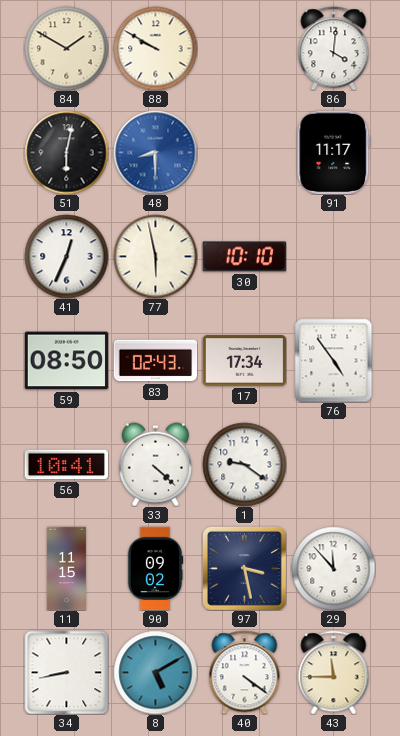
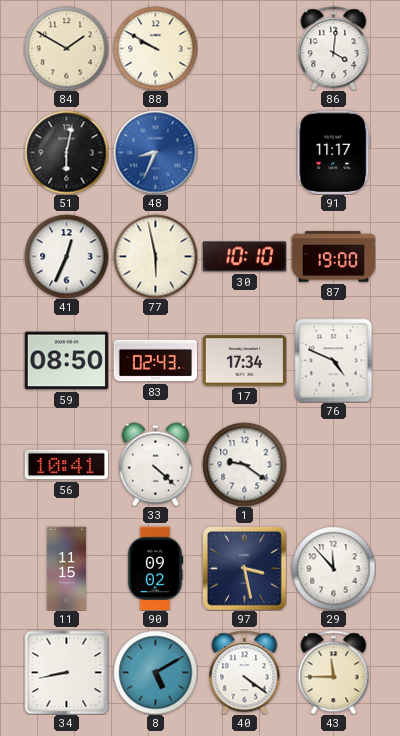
48: 8:30 -> 8:34 (155, 152)
87: none -> 19:00 (333, 257)
76: 4:54 -> 4:49 (334, 360)
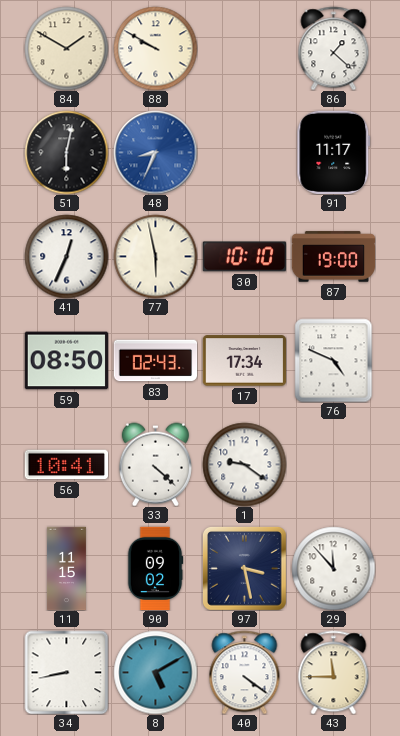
86: 4:01 -> 1:22 (334, 48)
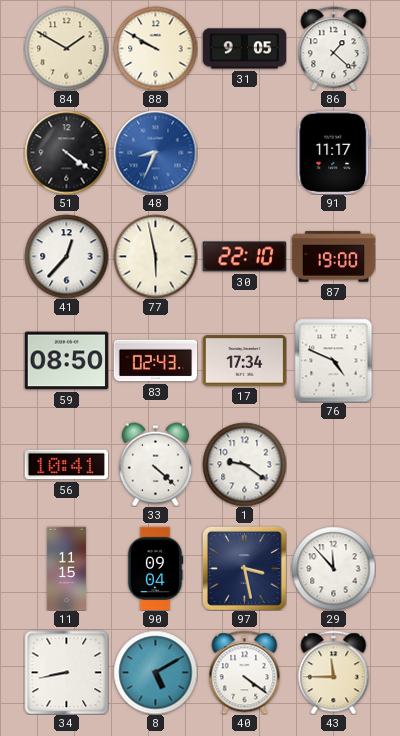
31: none -> 9:05 (244, 49)
51: 6:02 -> 4:21 (66, 152)
41: 12:34 -> 12:37 (66, 256)
30: 10:10 -> 22:10 (244, 257)
90: 09:02 -> 09:04 (155, 568)
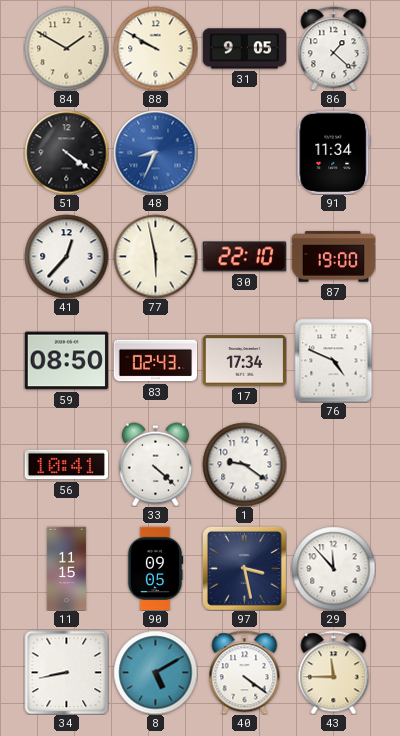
91: 11:17 -> 11:34 (334, 152)
90: 09:04 -> 09:05 (155, 568)
